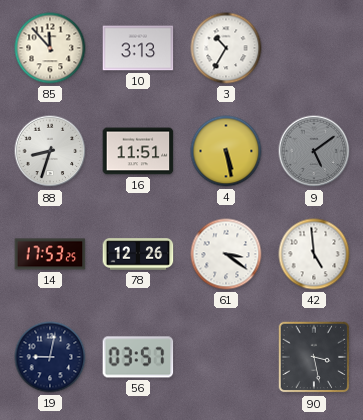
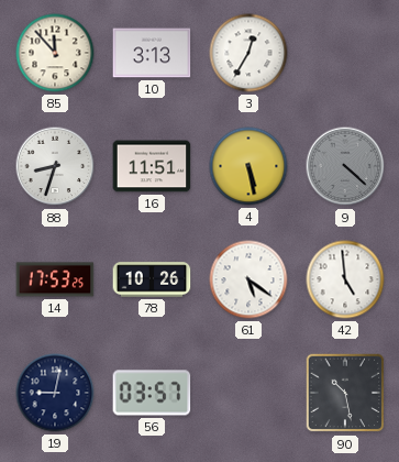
3: 10:35 -> 12:35 (248, 53)
9: 5:09 -> 4:22 (345, 166)
78: 12:26 -> 10:26 (152, 279)
61: 3:21 -> 5:21 (248, 279)
90: 3:28 -> 10:28 (345, 393)
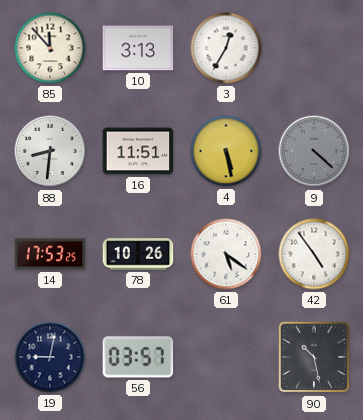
88: 8:33 -> 8:31 (50, 151)
42: 4:59 -> 4:54 (314, 254)
